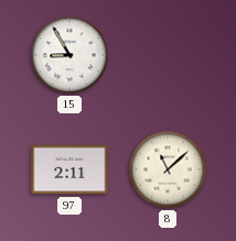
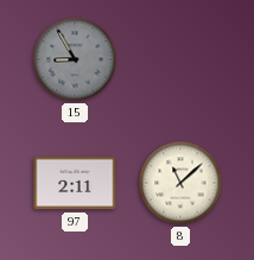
15 dial: white -> grey (75, 59)
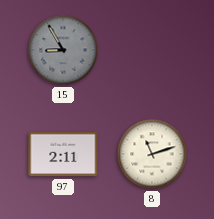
8: 11:08 -> 11:12 (152, 154)
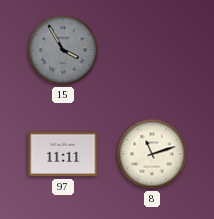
15: 8:55 -> 3:55 (63, 50)
97: 2:11 -> 11:11 (63, 154)
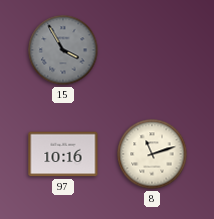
97: 11:11 -> 10:16 (63, 154)
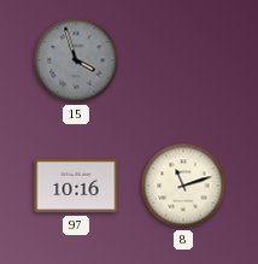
15: 3:55 -> 3:57 (76, 60)
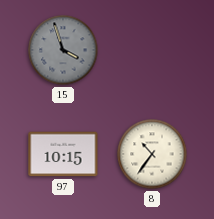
97: 10:16 -> 10:15 (63, 154)
8: 11:12 -> 10:36 (152, 154)
